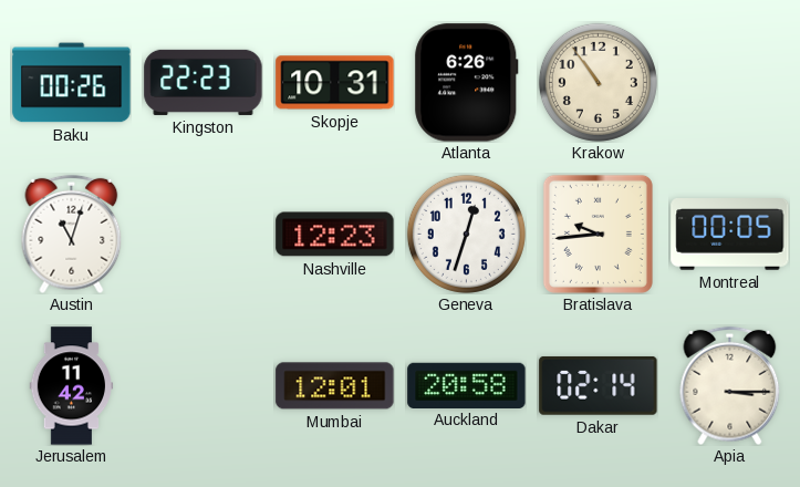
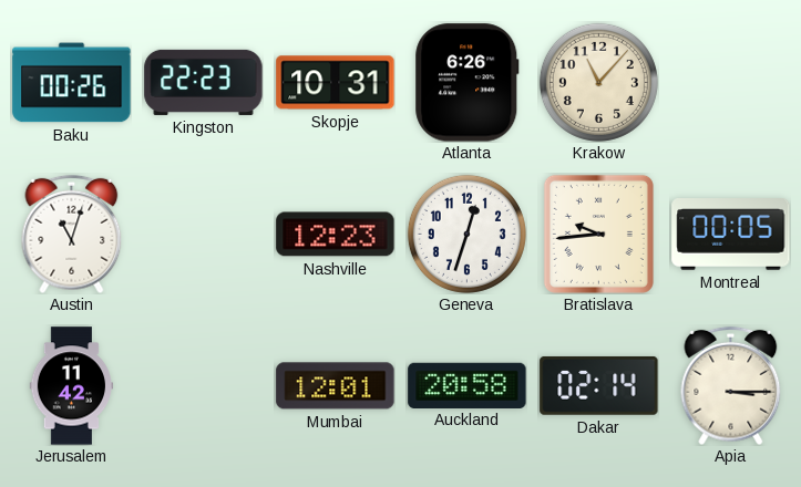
Krakow: 10:54 -> 11:07 (598, 82)
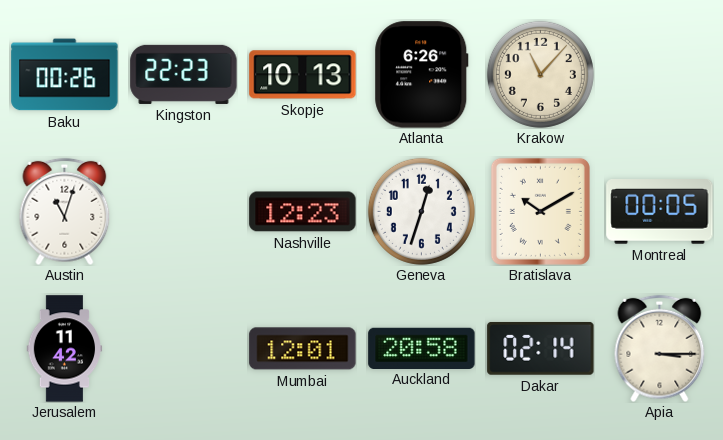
Skopje: 10:31 -> 10:13 (303, 75)
Bratislava: 9:44 -> 10:10 (540, 211)
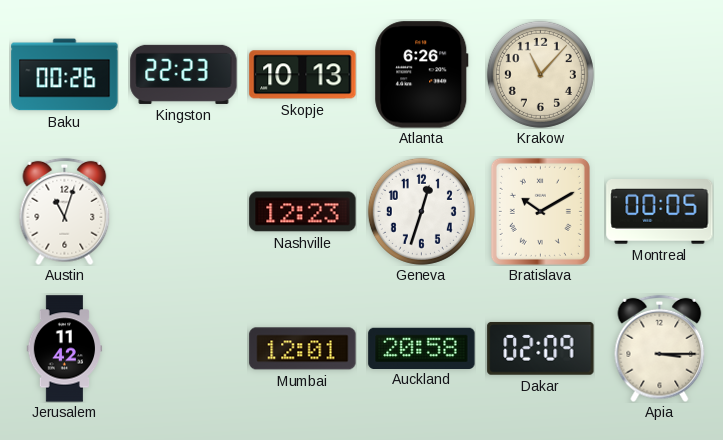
Dakar: 02:14 -> 02:09 (541, 348)
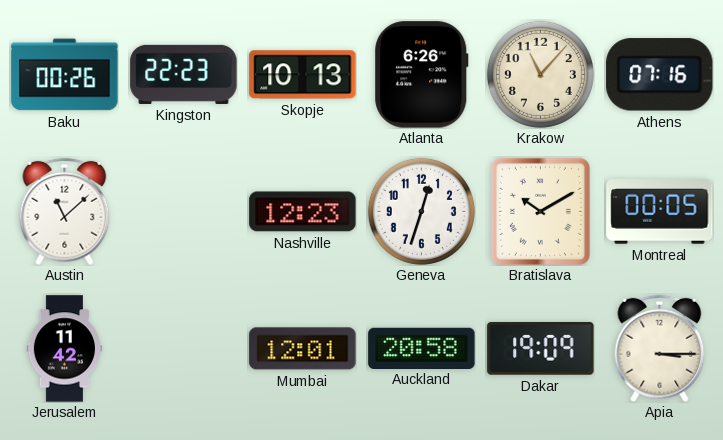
Athens: none -> 07:16 (660, 75)
Austin: 11:03 -> 11:08 (65, 211)
Dakar: 02:09 -> 19:09 (541, 348)
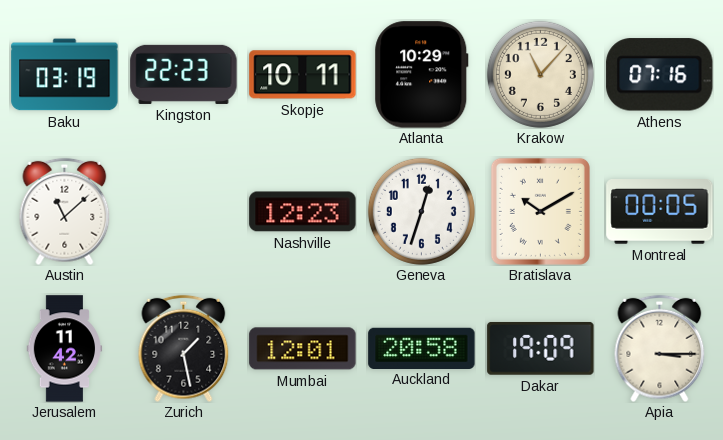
Baku: 00:26 -> 03:19 (65, 75)
Skopje: 10:13 -> 10:11 (303, 75)
Atlanta: 6:26 -> 10:29 (422, 75)
Zurich: none -> 1:28 (184, 348)
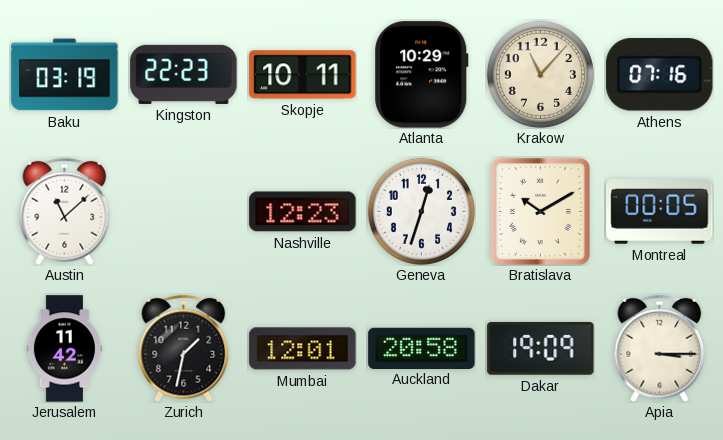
Zurich: 1:28 -> 1:32 (184, 348)
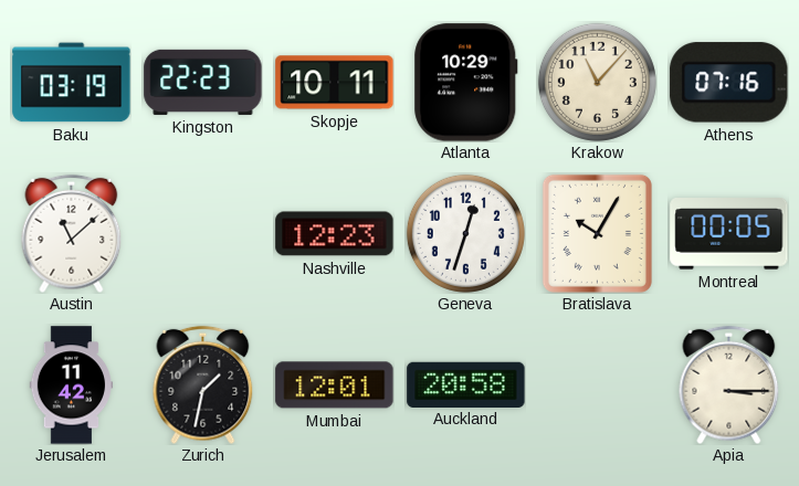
Bratislava: 10:10 -> 10:05 (597, 233)
Dakar: 19:09 -> none (541, 348)
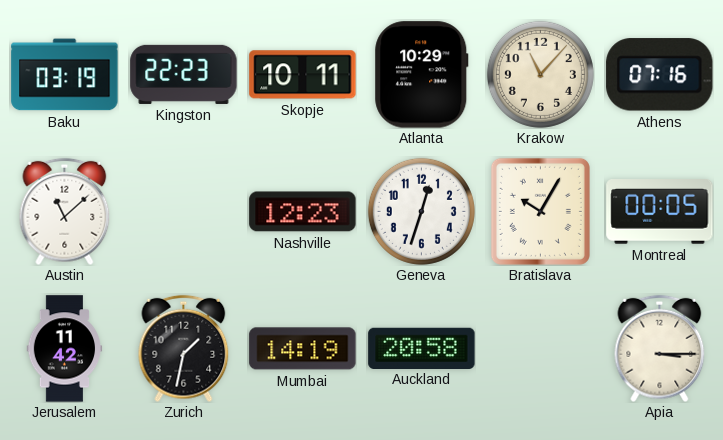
Mumbai: 12:01 -> 14:19 (303, 349)
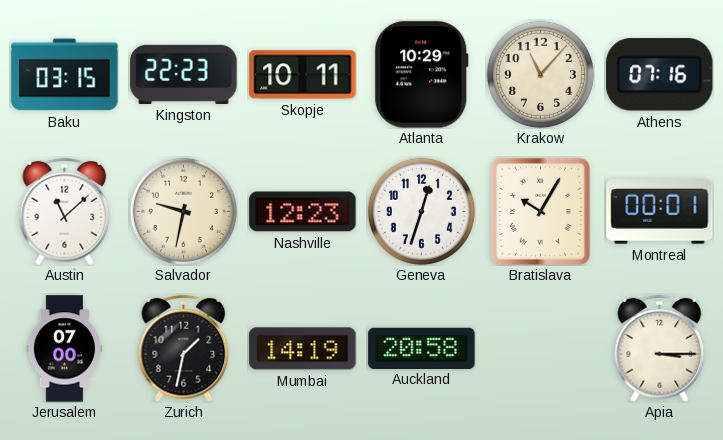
Baku: 03:19 -> 03:15 (65, 75)
Salvador: none -> 9:32 (183, 211)
Montreal: 00:05 -> 00:01 (660, 212)
Jerusalem: 11:42 -> 07:00 (65, 349)
